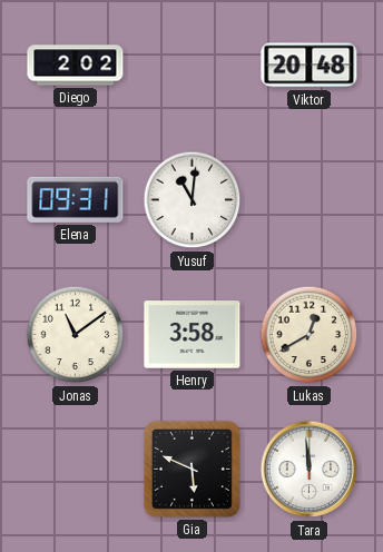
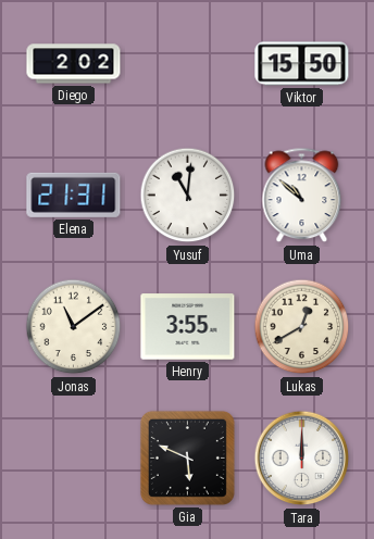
Viktor: 20:48 -> 15:50 (302, 64)
Elena: 09:31 -> 21:31 (74, 195)
Uma: none -> 10:52 (302, 196)
Henry: 3:58 -> 3:55 (188, 327)
Tara: 11:59 -> 12:00 (302, 459)
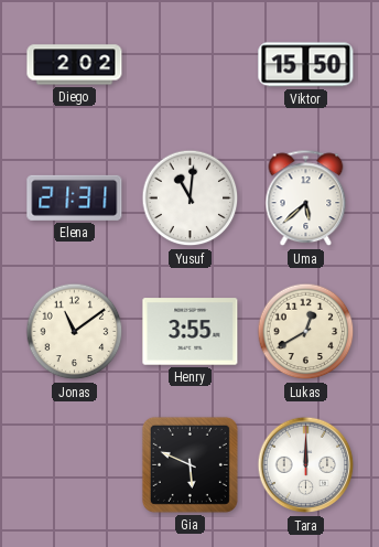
Uma: 10:52 -> 5:38 (306, 199)
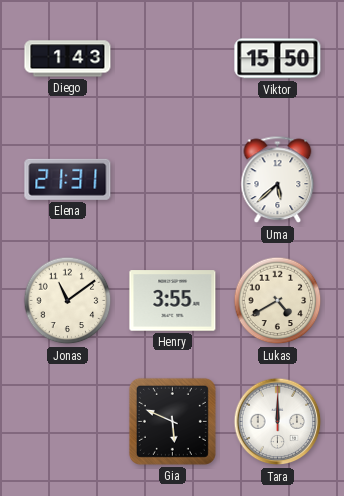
Diego: 2:02 -> 1:43 (68, 59)
Yusuf: 11:01 -> none (191, 199)
Lukas: 12:40 -> 4:40 (278, 301)
